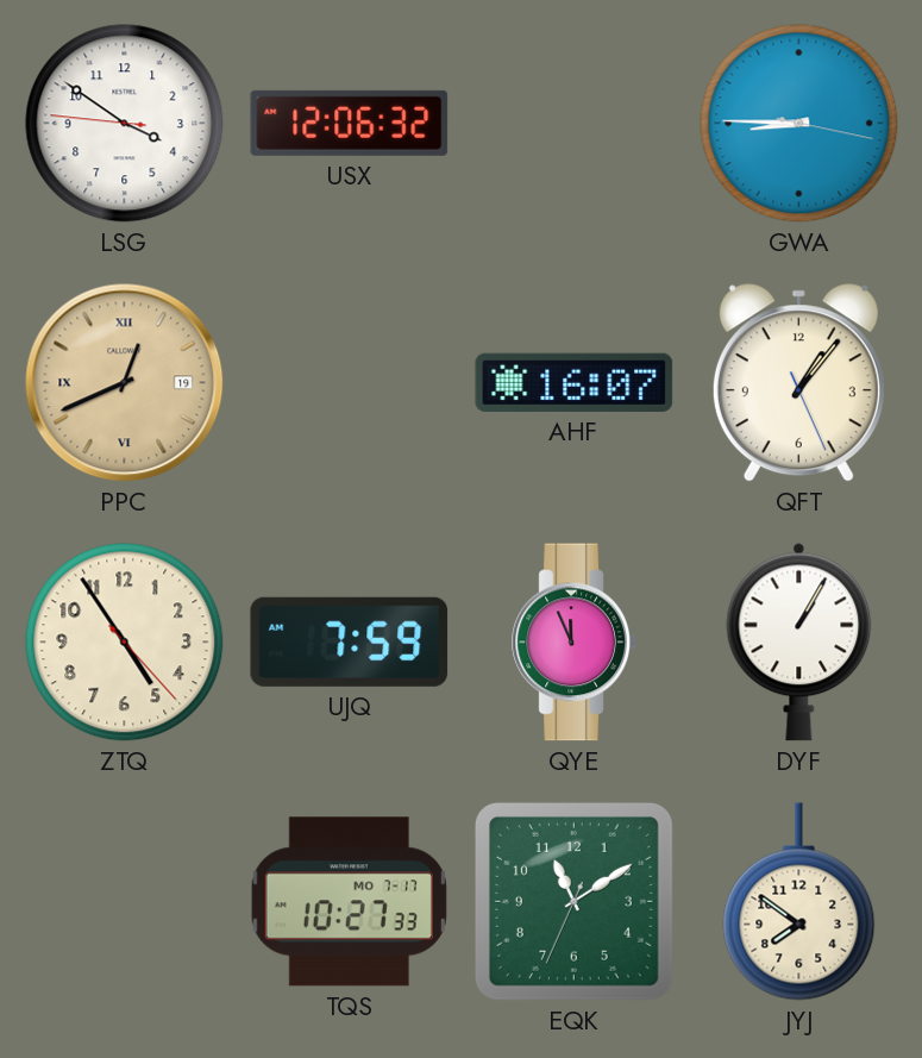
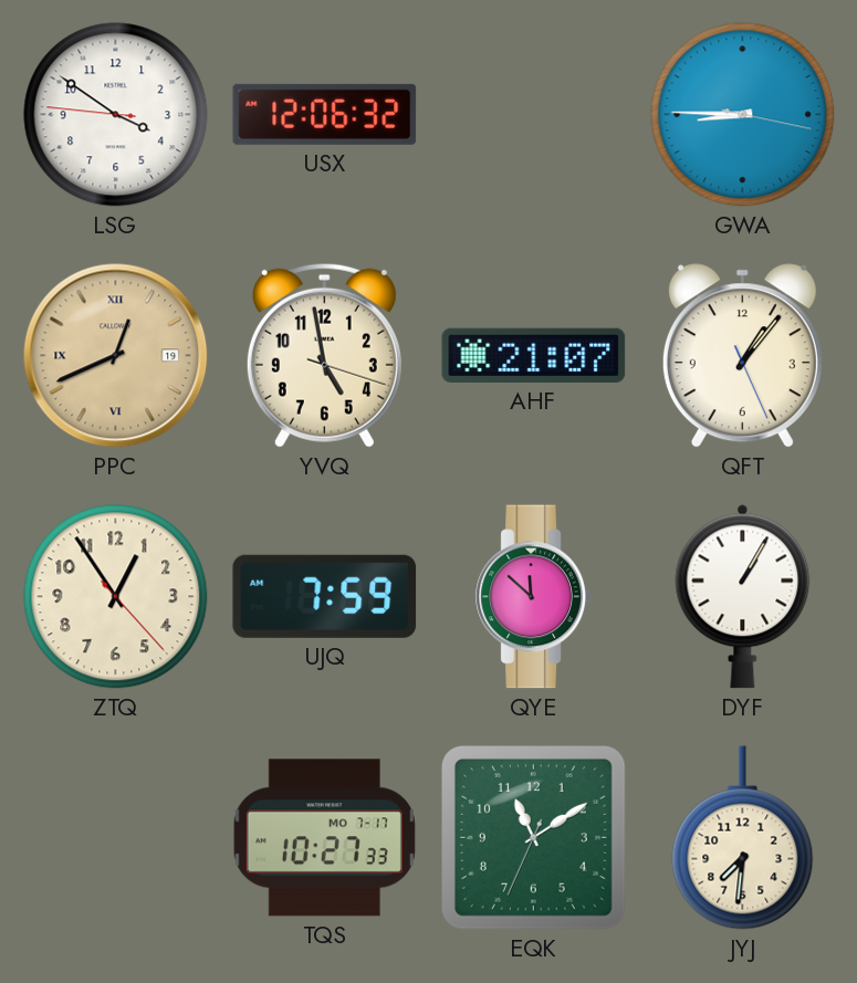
YVQ: none -> 4:58 (324, 355)
AHF: 16:07 -> 21:07 (534, 355)
ZTQ: 4:54 -> 12:54 (116, 597)
QYE: 11:56 -> 11:52 (534, 597)
JYJ: 7:51 -> 7:31 (743, 838)
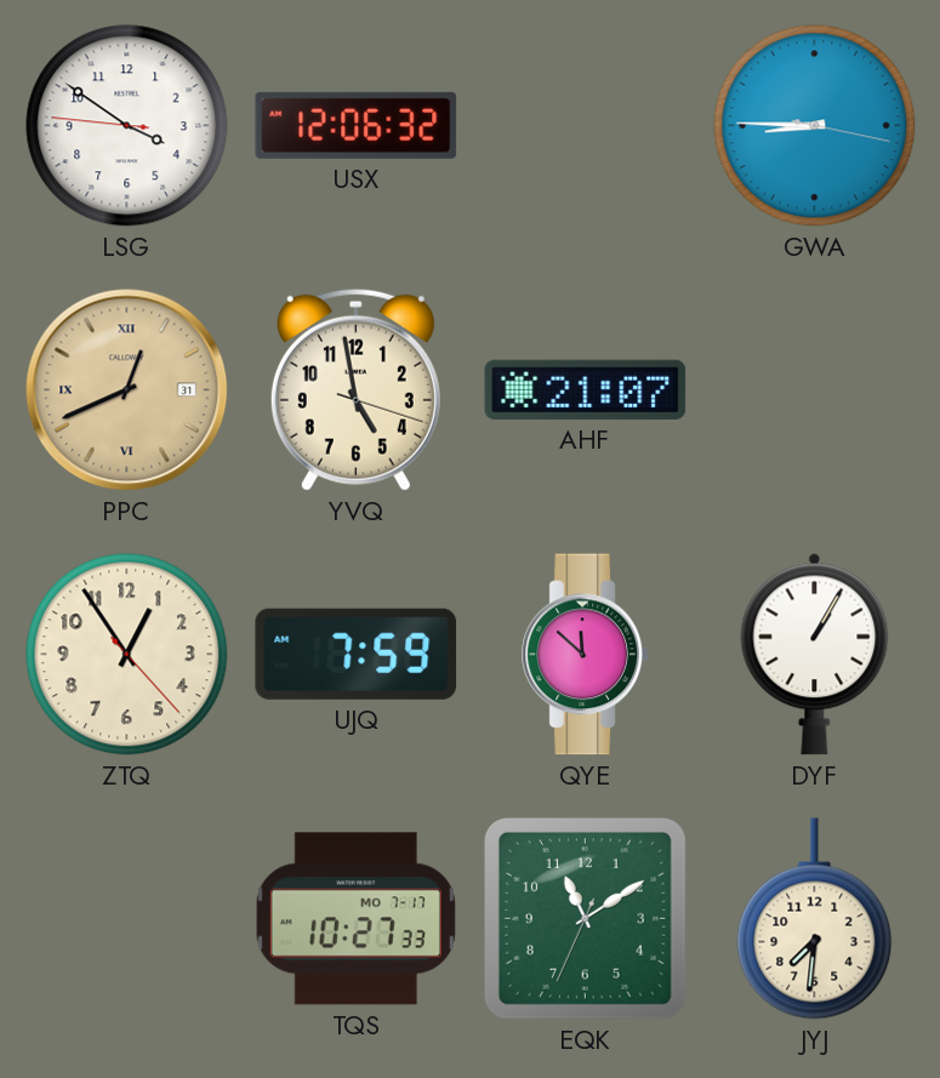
PPC date: 19 -> 31 (127, 390)
QFT: 1:06 -> none (742, 356)
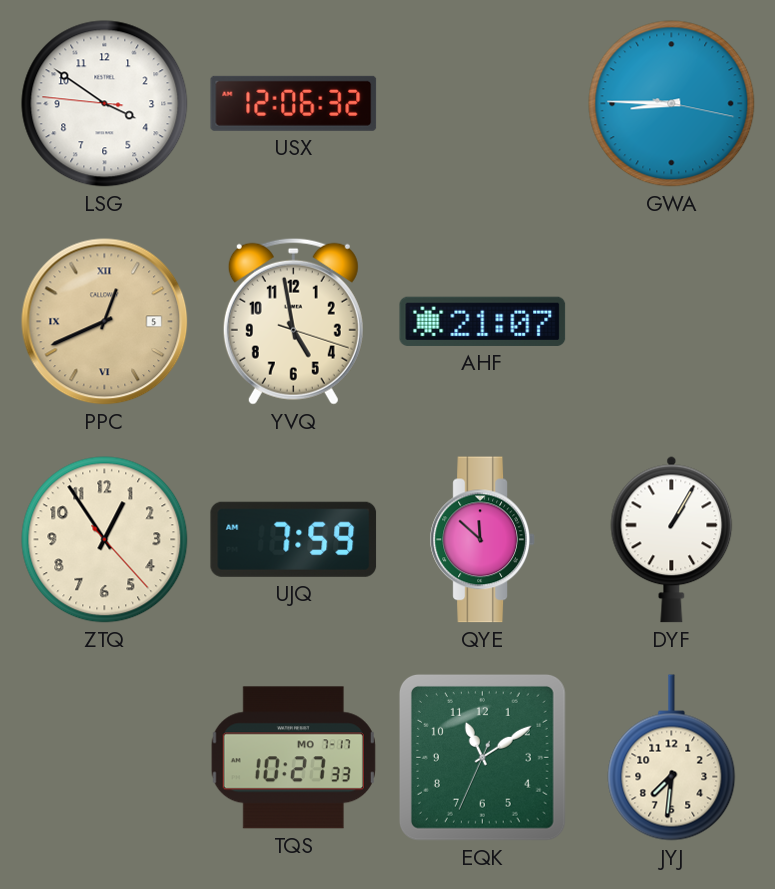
PPC date: 31 -> 5 (105, 322)
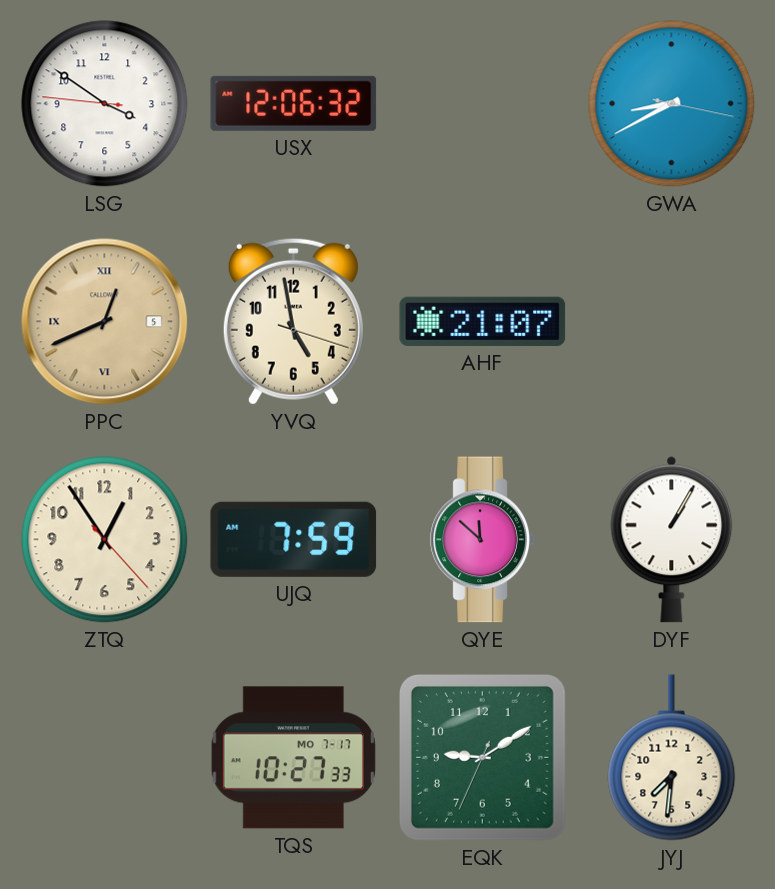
GWA: 8:45 -> 8:40 (672, 104)
EQK: 11:09 -> 9:09 (482, 757)
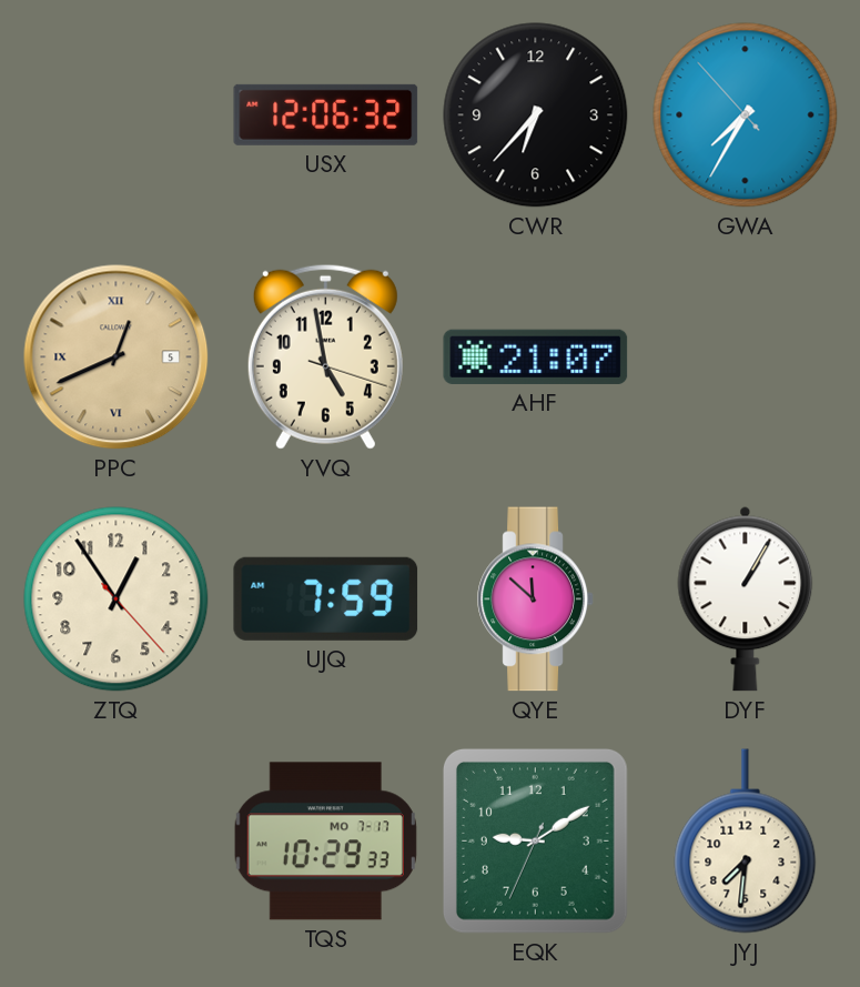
LSG: 3:50 -> none (105, 104)
CWR: none -> 6:37 (536, 115)
GWA: 8:40 -> 7:34 (746, 115)
TQS: 10:27 -> 10:29 (325, 842)
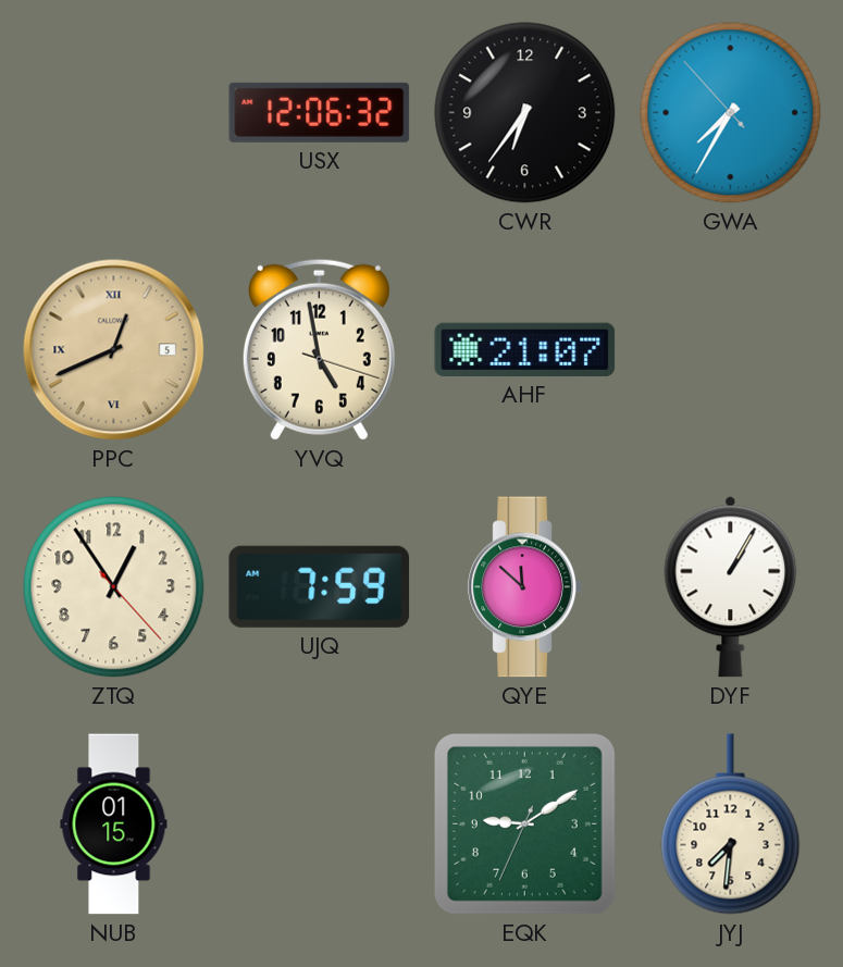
CWR: 6:37 -> 6:36 (525, 113)
NUB: none -> 01:15 (114, 825)
TQS: 10:29 -> none (325, 842)
